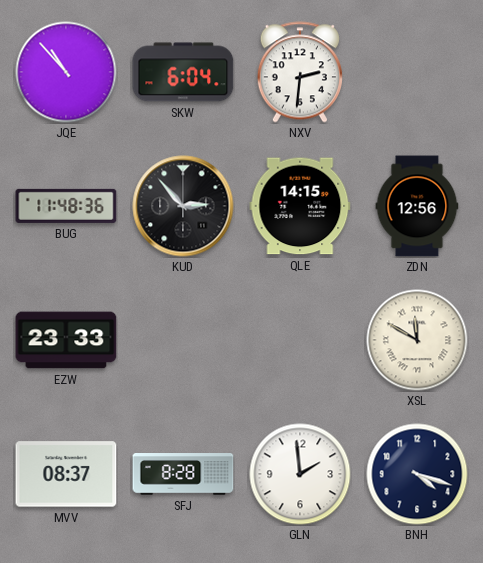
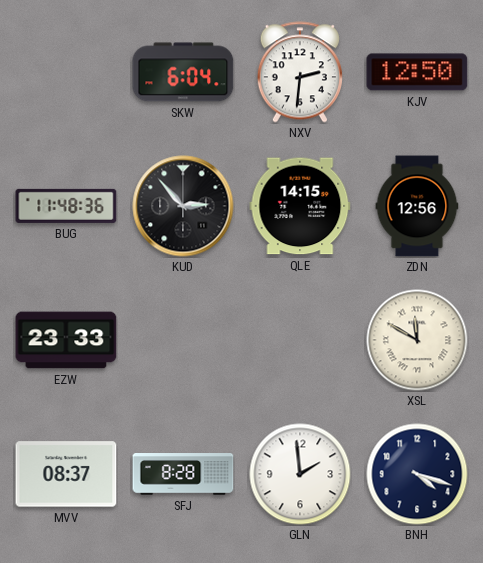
JQE: 10:53 -> none (66, 72)
KJV: none -> 12:50 (417, 72)
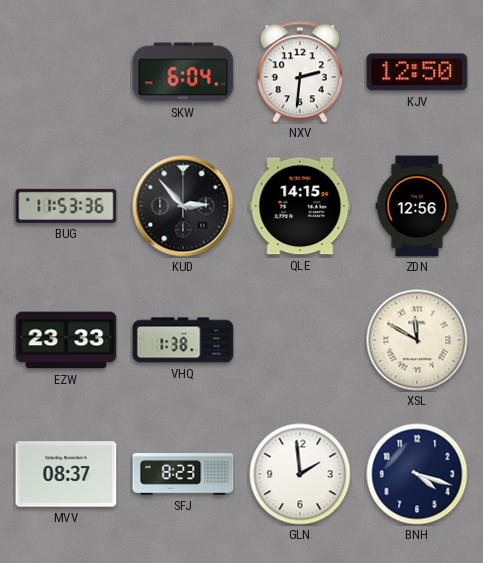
BUG: 11:48 -> 11:53 (66, 206)
VHQ: none -> 1:38 (183, 340)
SFJ: 8:28 -> 8:23 (183, 475)
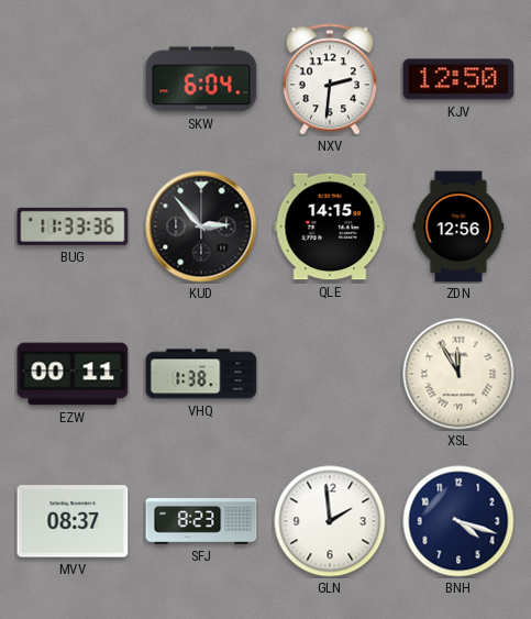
BUG: 11:53 -> 11:33 (73, 226)
EZW: 23:33 -> 00:11 (73, 374)
XSL: 11:50 -> 11:55 (458, 374)
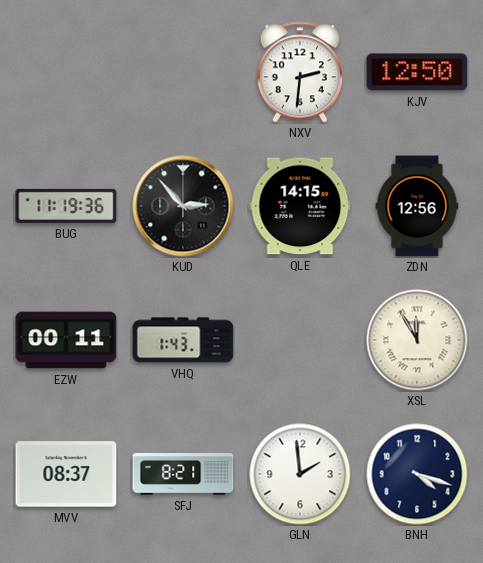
SKW: 6:04 -> none (201, 79)
BUG: 11:33 -> 11:19 (66, 206)
VHQ: 1:38 -> 1:43 (183, 340)
SFJ: 8:23 -> 8:21 (183, 475)
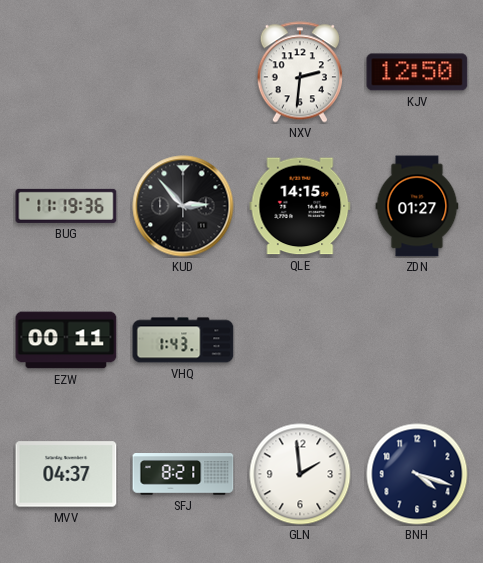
ZDN: 12:56 -> 01:27 (417, 206)
XSL: 11:55 -> none (417, 340)
MVV: 08:37 -> 04:37 (66, 474)
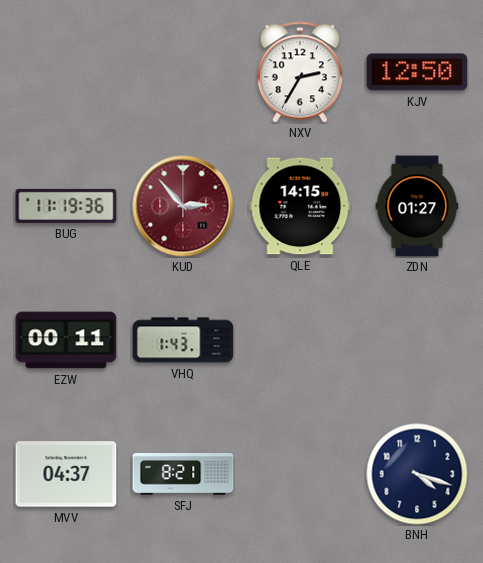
NXV: 2:31 -> 2:35 (300, 72)
KUD dial: black -> burgundy (183, 206)
GLN: 1:59 -> none (300, 474)
